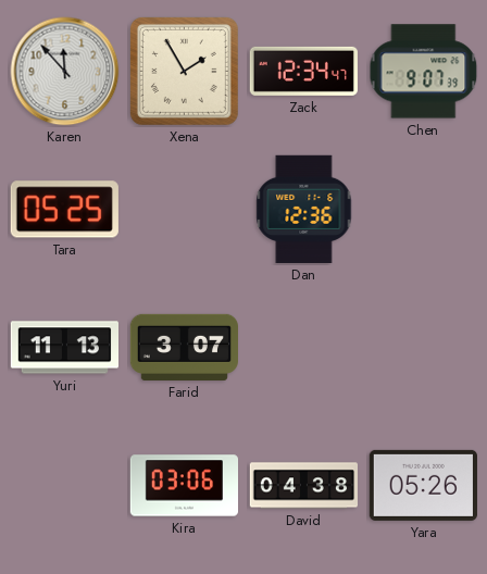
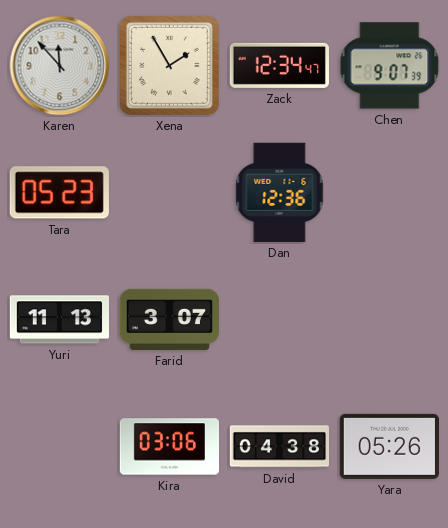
Tara: 05:25 -> 05:23 (59, 193)
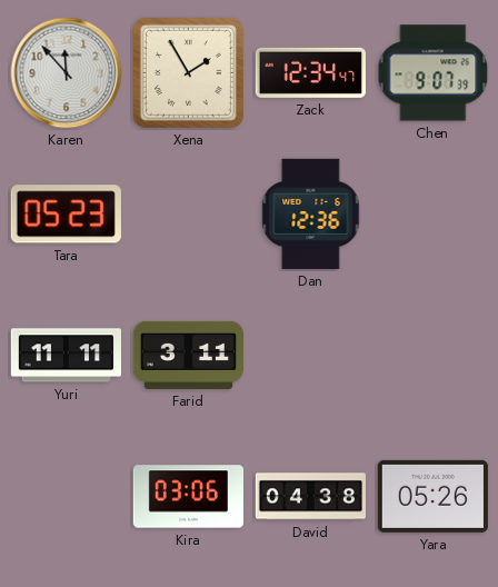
Yuri: 11:13 -> 11:11 (66, 356)
Farid: 3:07 -> 3:11 (188, 355)
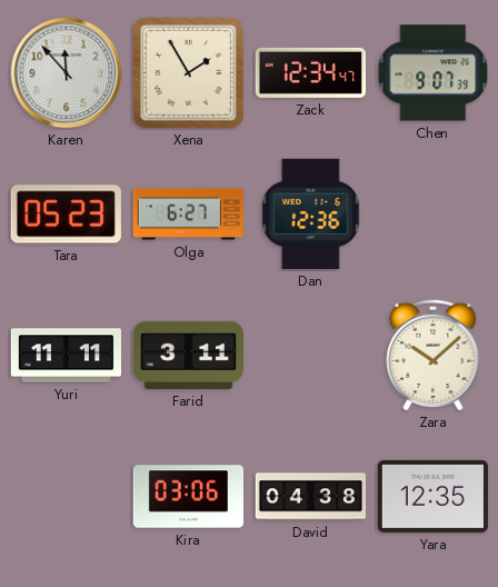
Olga: none -> 6:27 (188, 215)
Zara: none -> 10:08 (434, 355)
Yara: 05:26 -> 12:35 (432, 496)
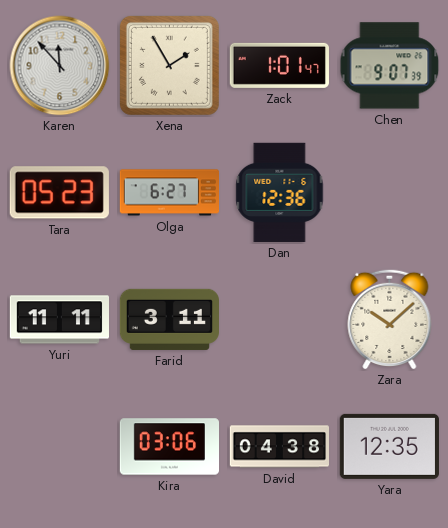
Zack: 12:34 -> 1:01 (279, 65)
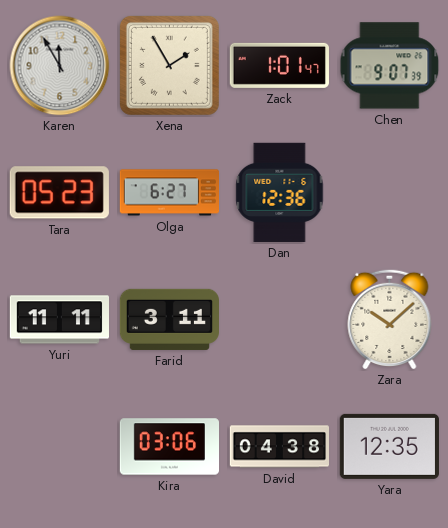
Karen: 11:53 -> 11:55 (60, 66)
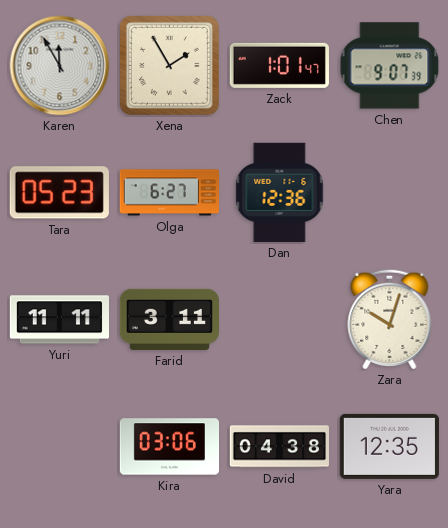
Zara: 10:08 -> 10:03 (390, 319)
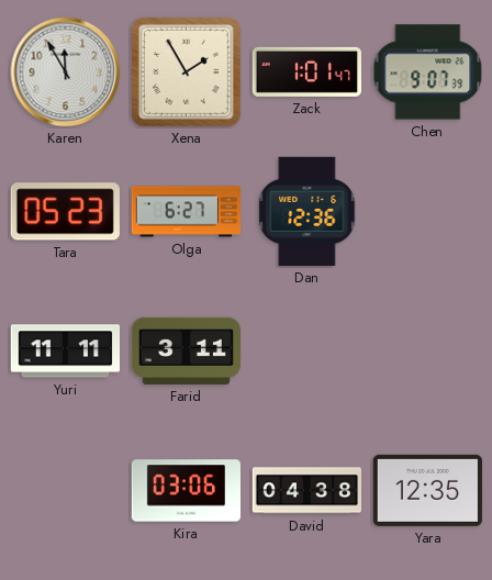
Zara: 10:03 -> none (390, 319)
